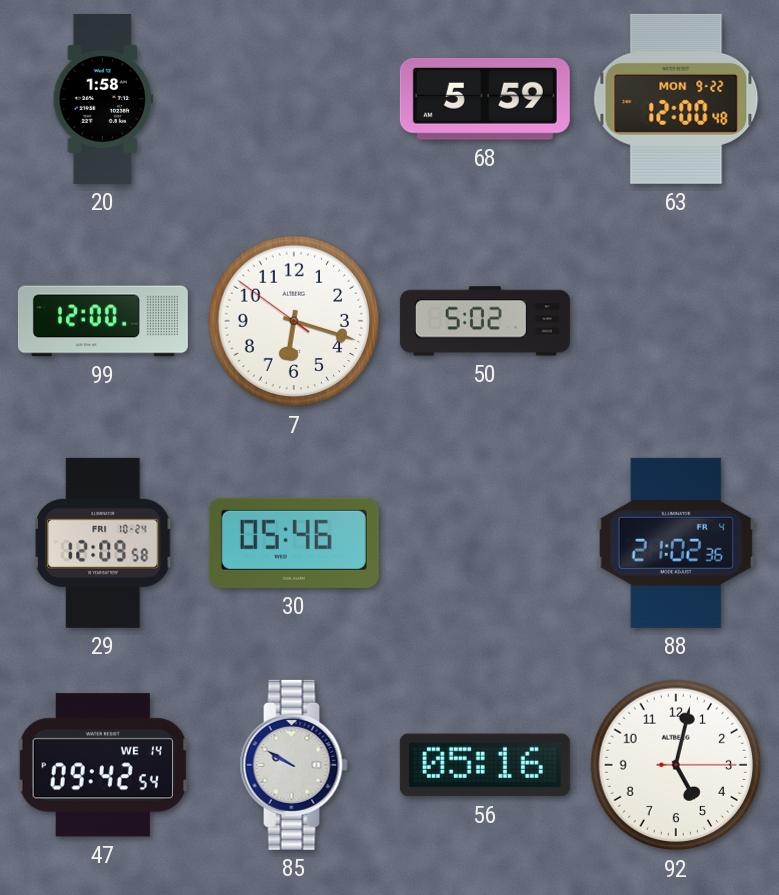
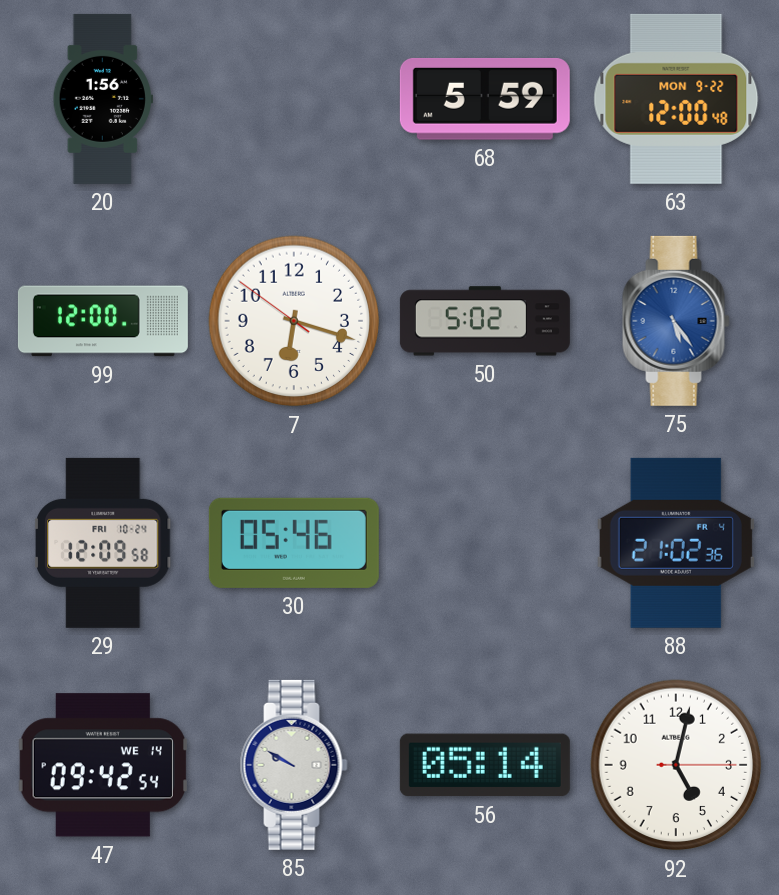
20: 1:58 -> 1:56 (103, 99)
75: none -> 5:24 (676, 321)
56: 05:16 -> 05:14 (485, 765)
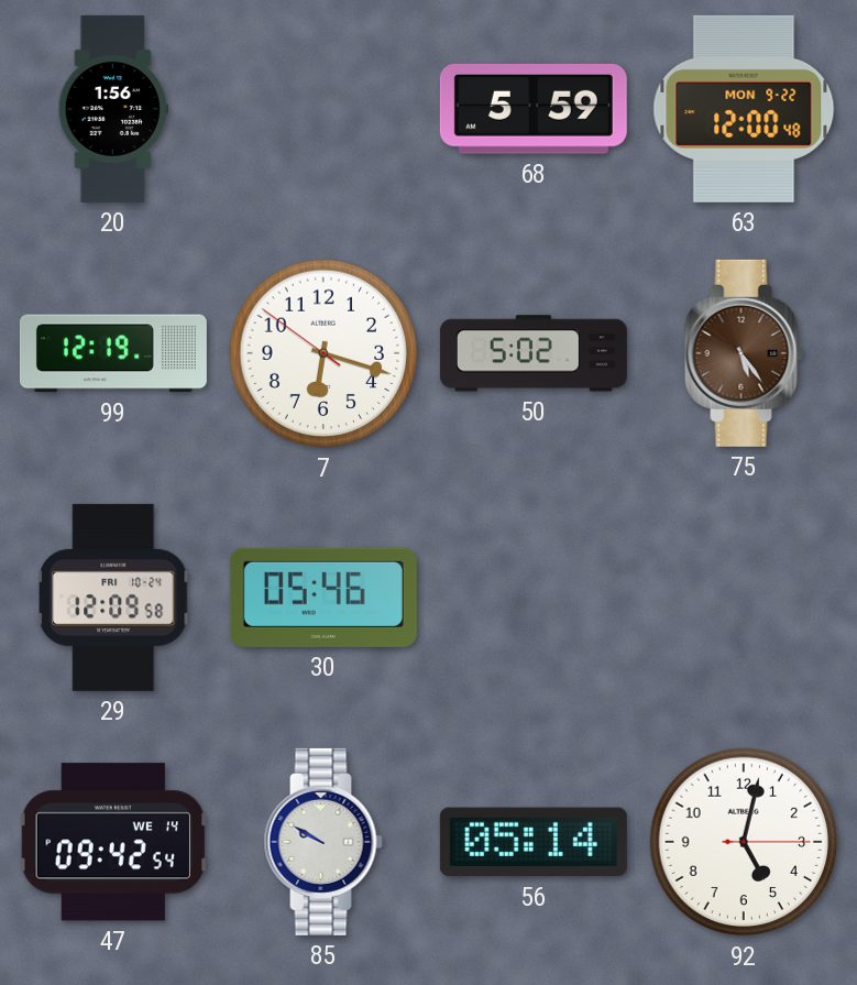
99: 12:00 -> 12:19 (113, 353)
75 dial: blue -> brown (744, 353)
88: 21:02 -> none (676, 543)
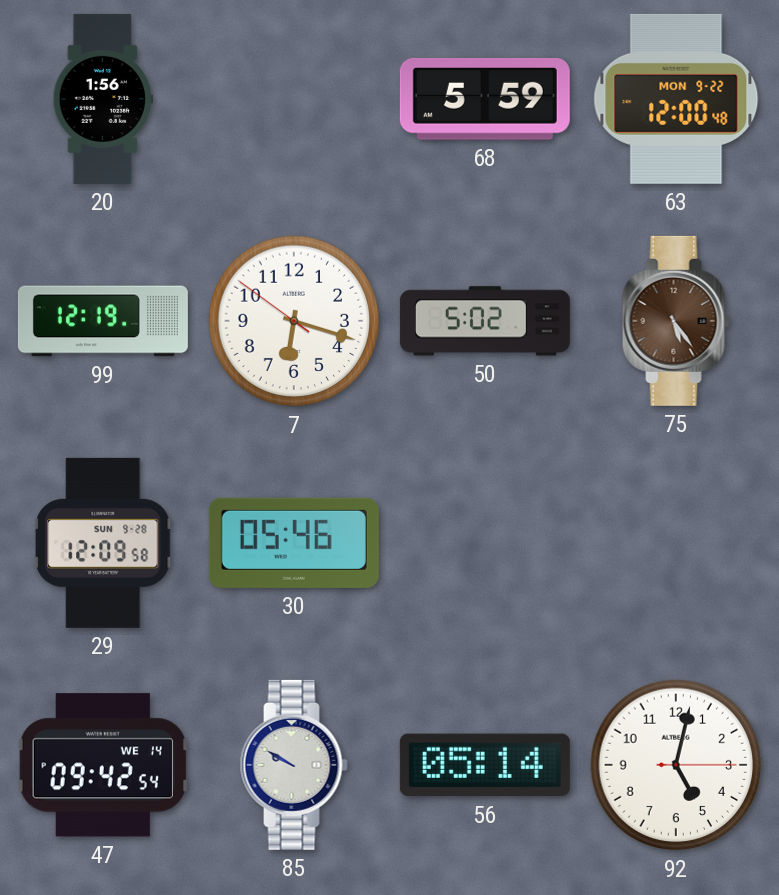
29 date: FRI 10-24 -> SUN 9-28 (104, 543)
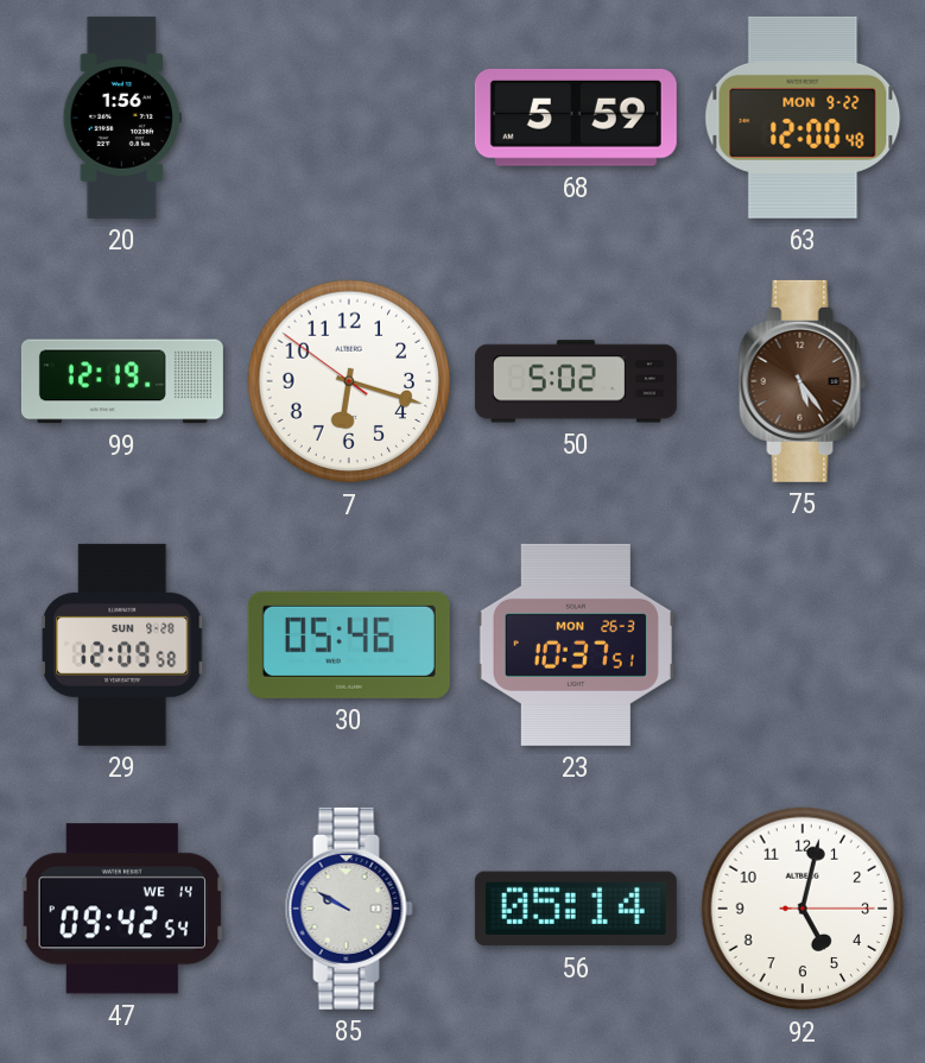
23: none -> 10:37 (576, 645)
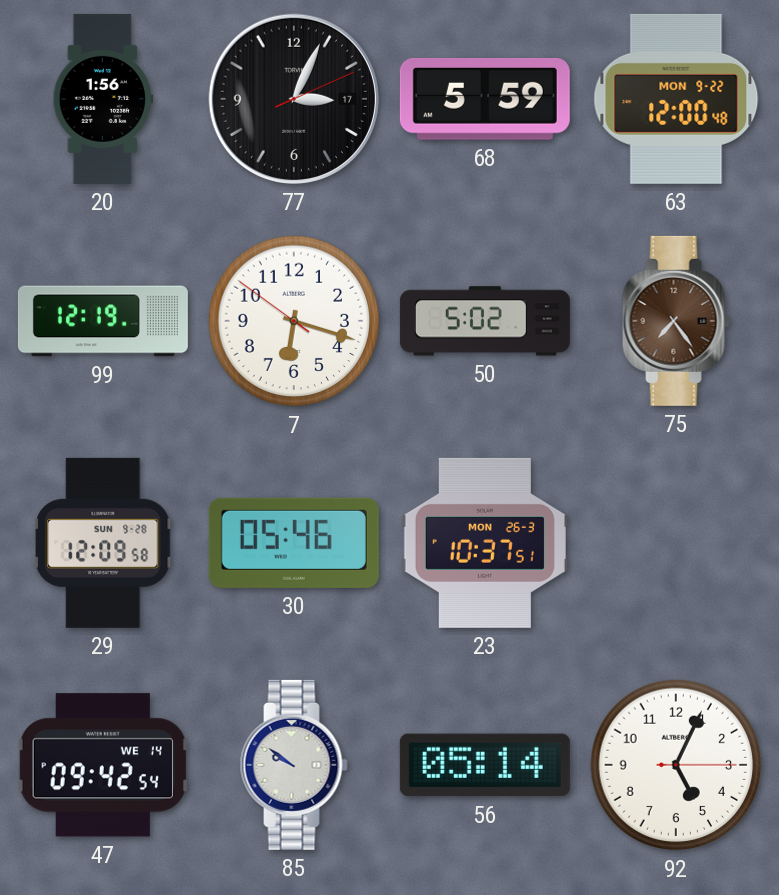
77: none -> 3:04 (294, 99)
75: 5:24 -> 7:24 (676, 321)
85: 9:50 -> 9:51 (294, 765)
92: 5:02 -> 5:04 (676, 765)
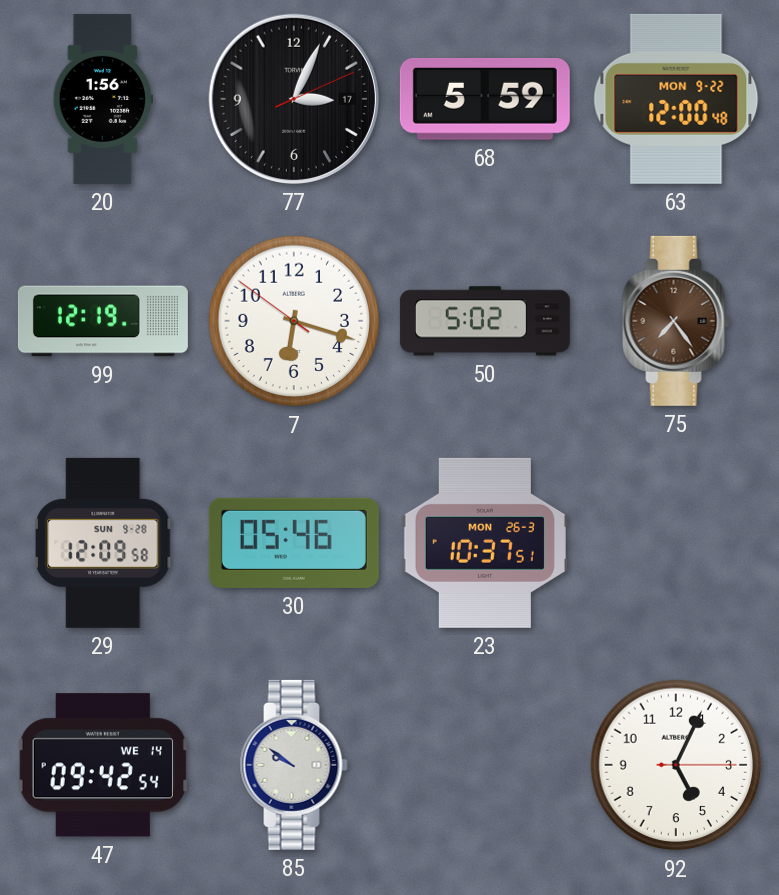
56: 05:14 -> none (485, 765)
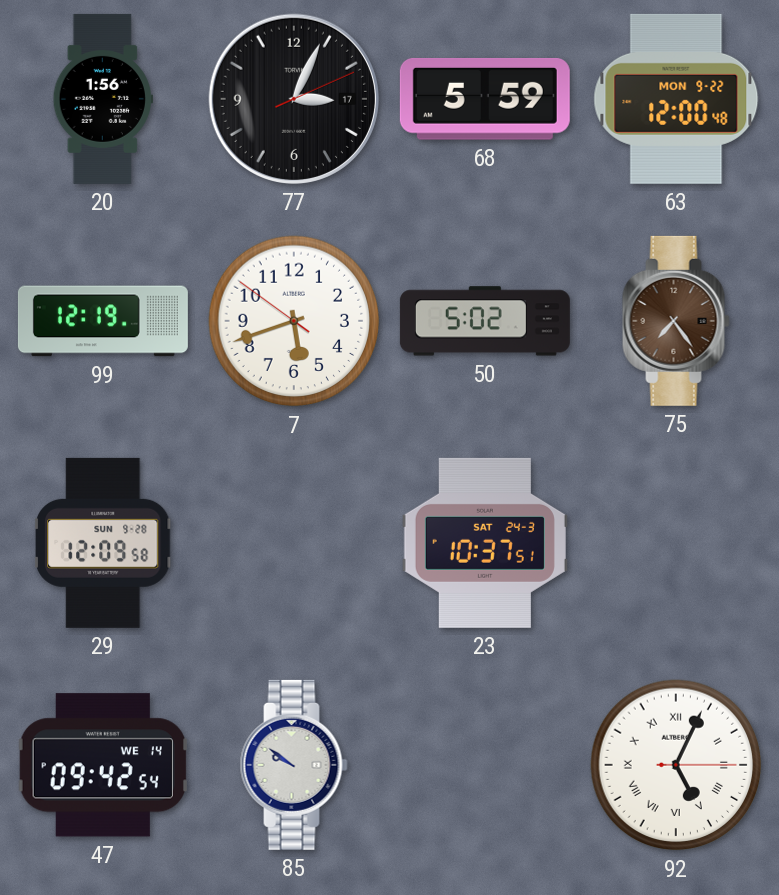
7: 6:17 -> 5:41 (294, 321)
30: 05:46 -> none (294, 543)
23 date: MON 26-3 -> SAT 24-3 (485, 543)
92 numerals: Arabic -> Roman (676, 765)
